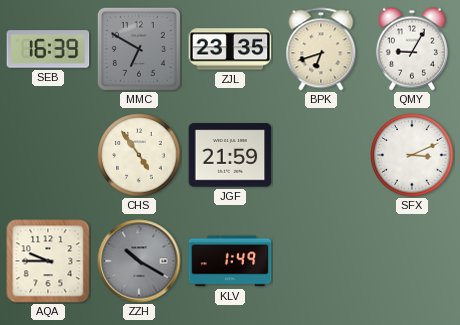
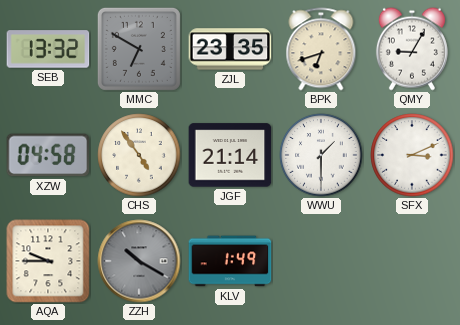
SEB: 16:39 -> 13:32 (48, 49)
XZW: none -> 04:58 (48, 155)
JGF: 21:59 -> 21:14 (230, 155)
WWU: none -> 1:30 (321, 155)
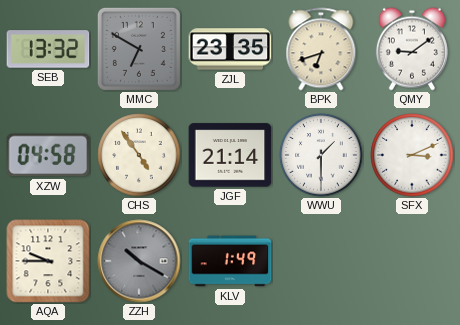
QMY: 9:05 -> 9:09 (412, 49)
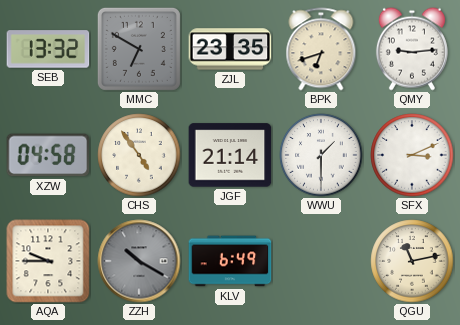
QMY: 9:09 -> 9:14 (412, 49)
KLV: 1:49 -> 6:49 (230, 261)
QGU: none -> 11:13 (412, 261)
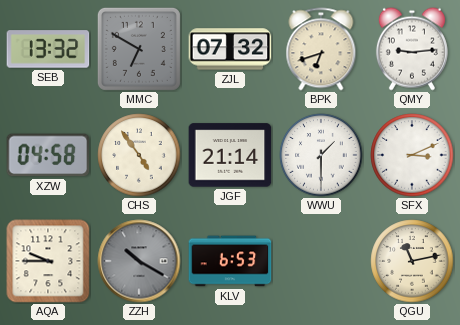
ZJL: 23:35 -> 07:32 (230, 49)
KLV: 6:49 -> 6:53 (230, 261)
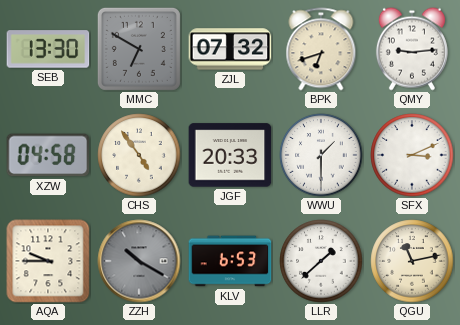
SEB: 13:32 -> 13:30 (48, 49)
JGF: 21:14 -> 20:33 (230, 155)
LLR: none -> 1:38 (321, 261)
